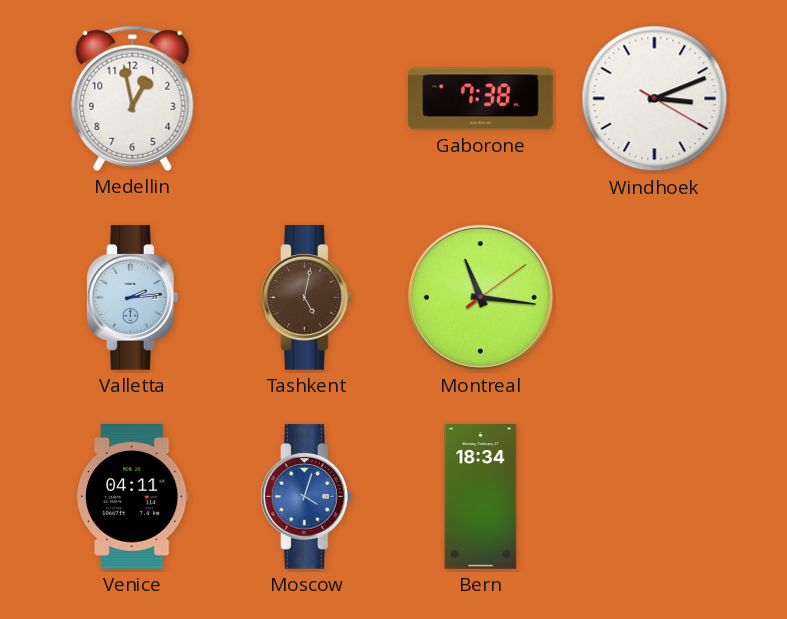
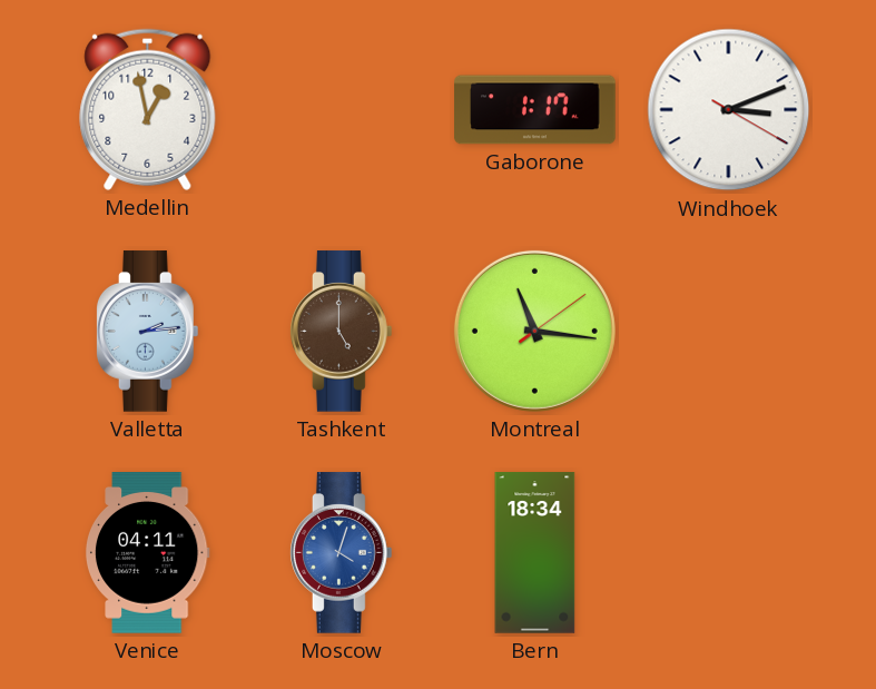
Gaborone: 7:38 -> 1:17 (535, 110)
Tashkent: 5:02 -> 5:00 (341, 332)
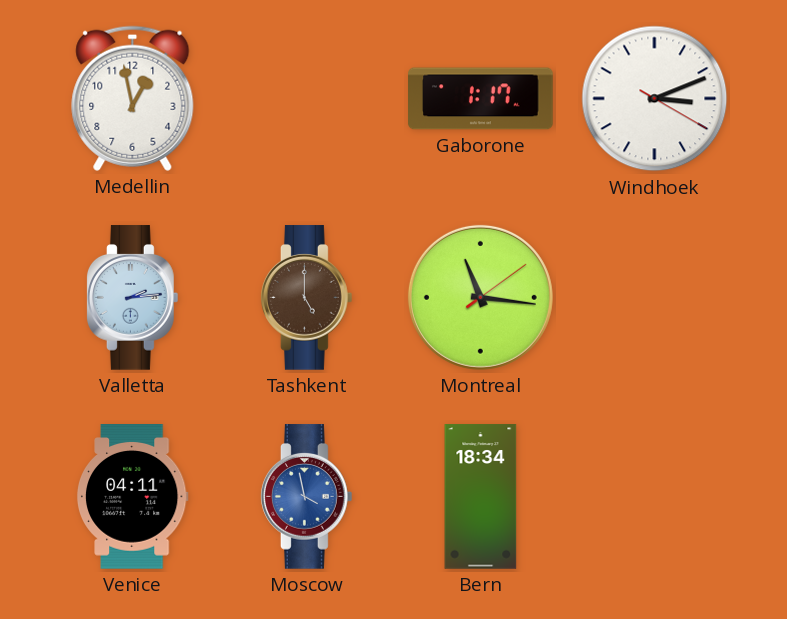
Moscow: 4:03 -> 3:58 (306, 497)
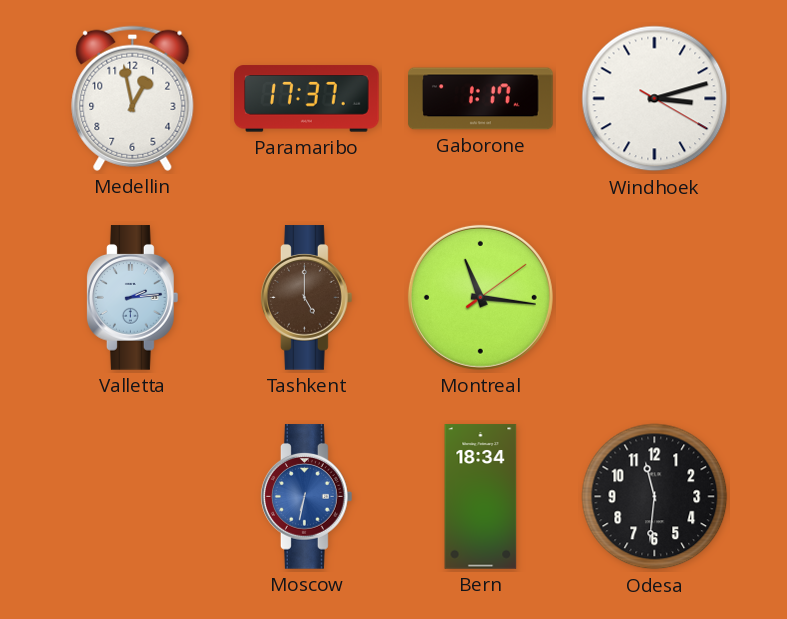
Paramaribo: none -> 17:37 (307, 99)
Windhoek: 3:11 -> 3:12 (655, 99)
Venice: 04:11 -> none (132, 497)
Moscow: 3:58 -> 6:32 (306, 497)
Odesa: none -> 11:31 (655, 497)
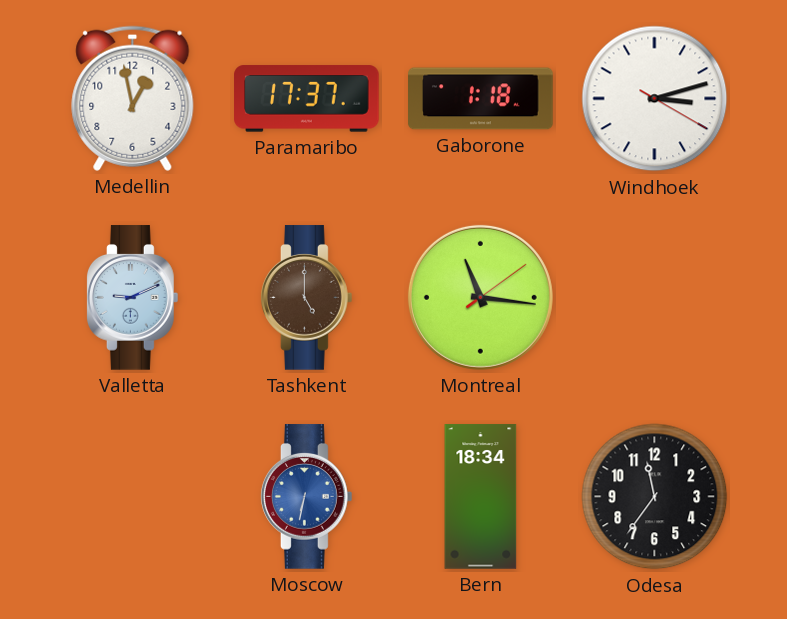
Gaborone: 1:17 -> 1:18 (481, 99)
Valletta: 2:14 -> 9:11 (132, 298)
Odesa: 11:31 -> 11:36 (655, 497)
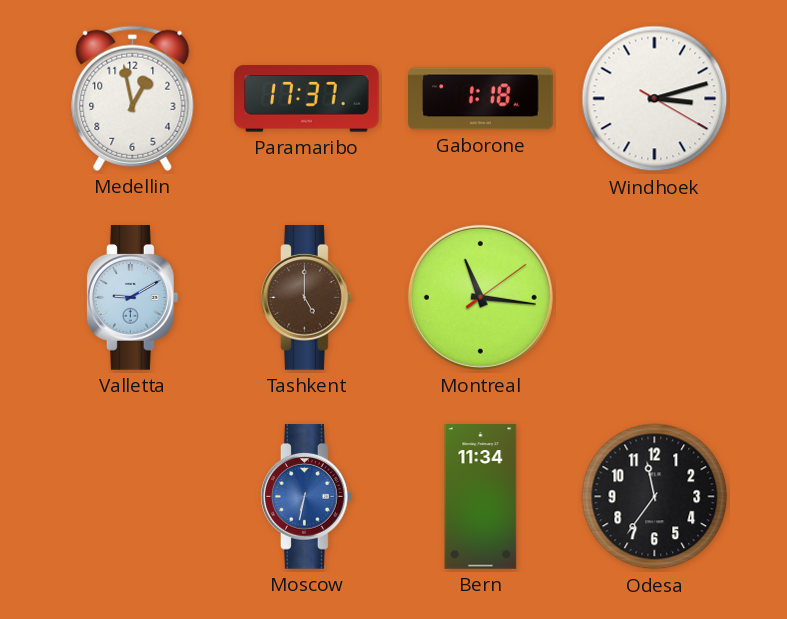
Valletta: 9:11 -> 9:10 (132, 298)
Bern: 18:34 -> 11:34 (481, 497)
